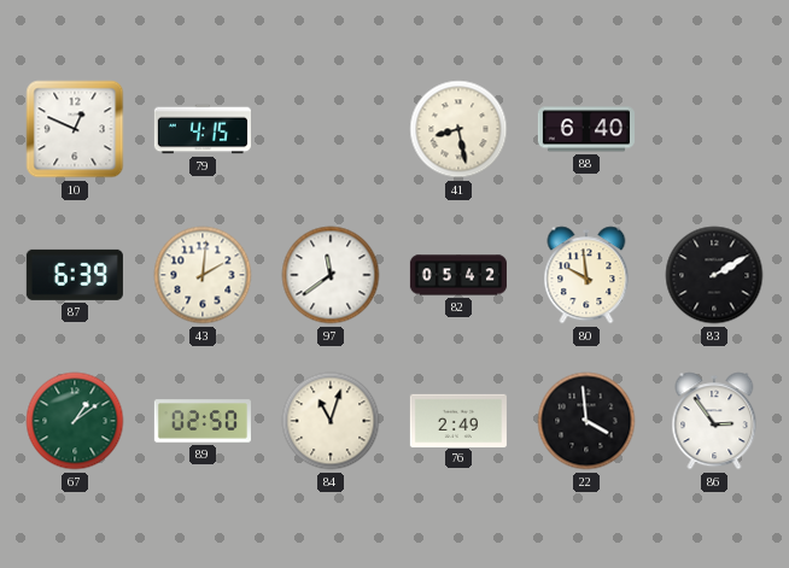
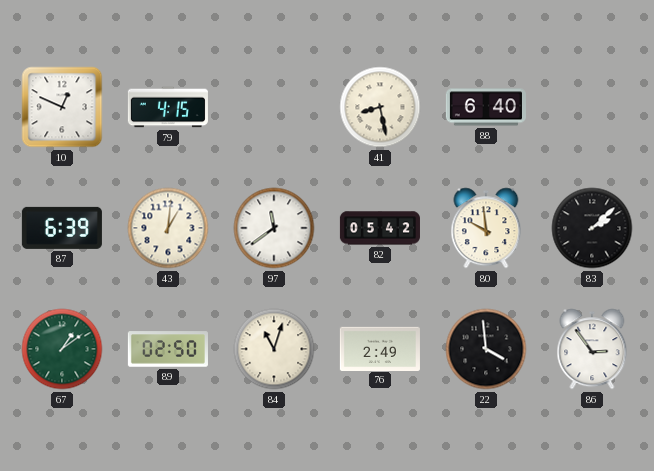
43: 2:01 -> 1:01 (168, 228)
83: 2:10 -> 2:08 (592, 228)
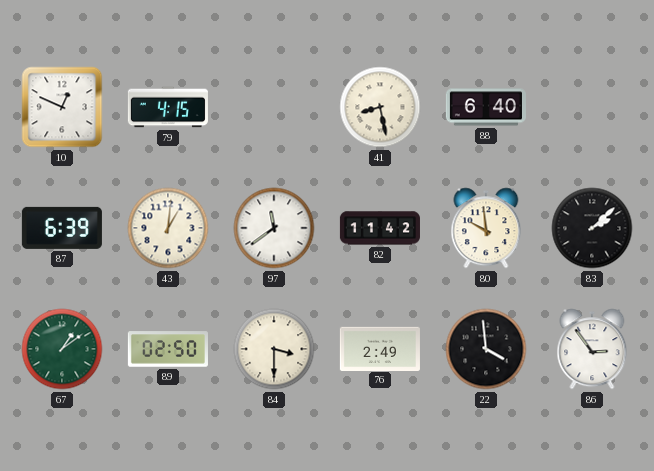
82: 05:42 -> 11:42 (380, 228)
84: 11:03 -> 3:30 (274, 349)
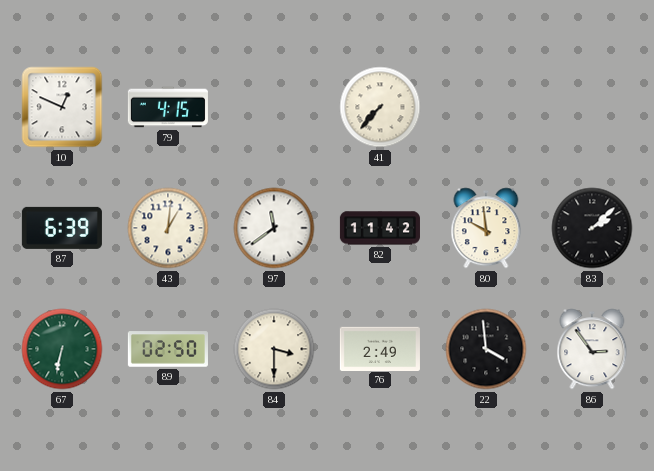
41: 8:28 -> 7:37 (380, 107)
88: 6:40 -> none (486, 107)
67: 1:09 -> 6:32 (62, 349)
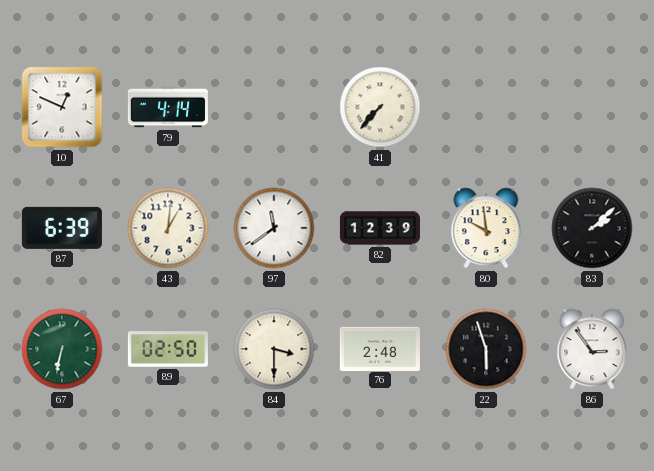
79: 4:15 -> 4:14 (168, 107)
82: 11:42 -> 12:39 (380, 228)
76: 2:49 -> 2:48 (380, 348)
22: 3:59 -> 5:57 (486, 349)
